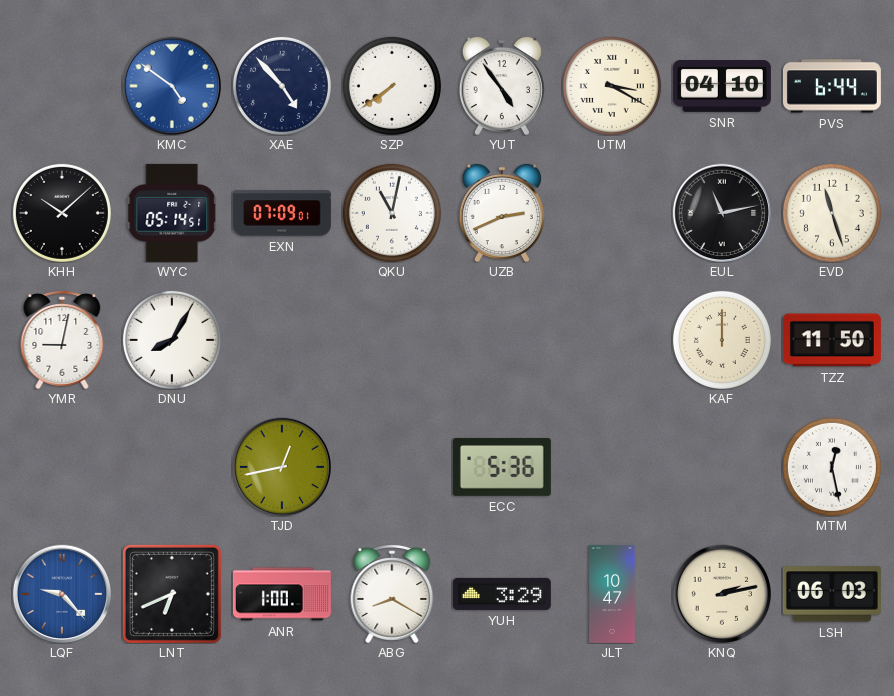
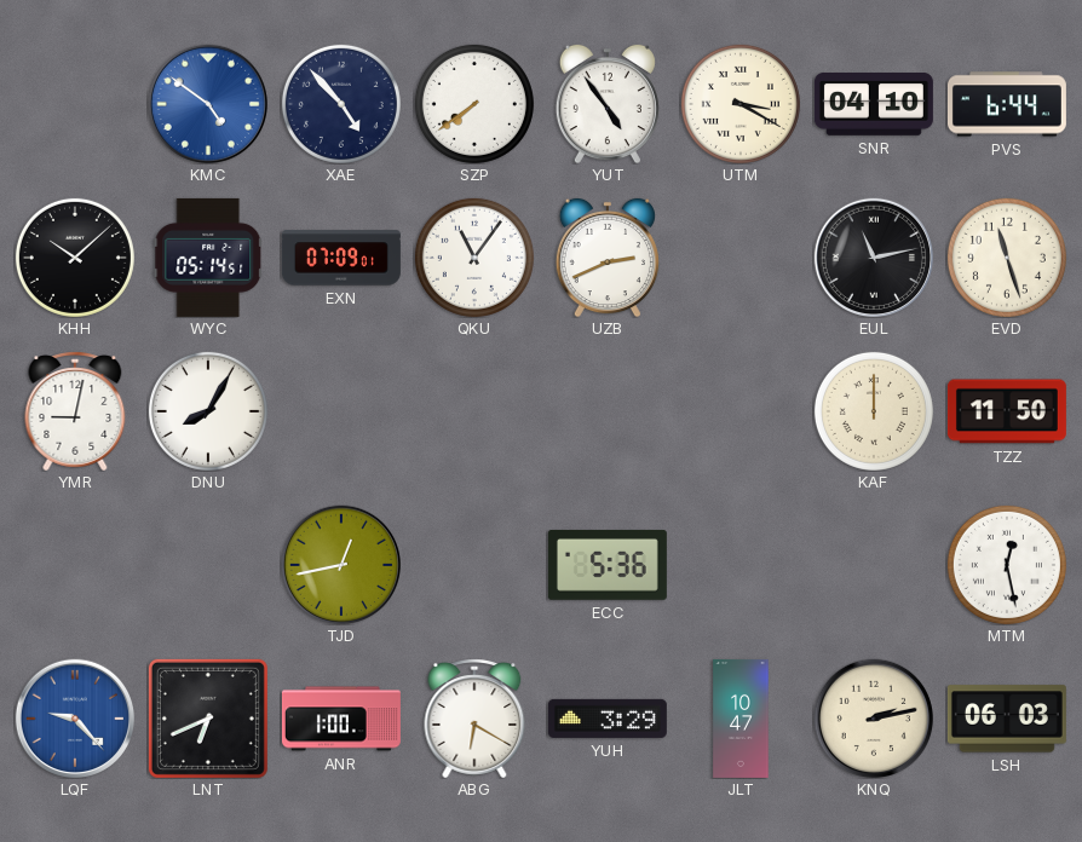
QKU: 11:02 -> 11:06 (474, 258)
ABG: 8:20 -> 6:20 (474, 719)
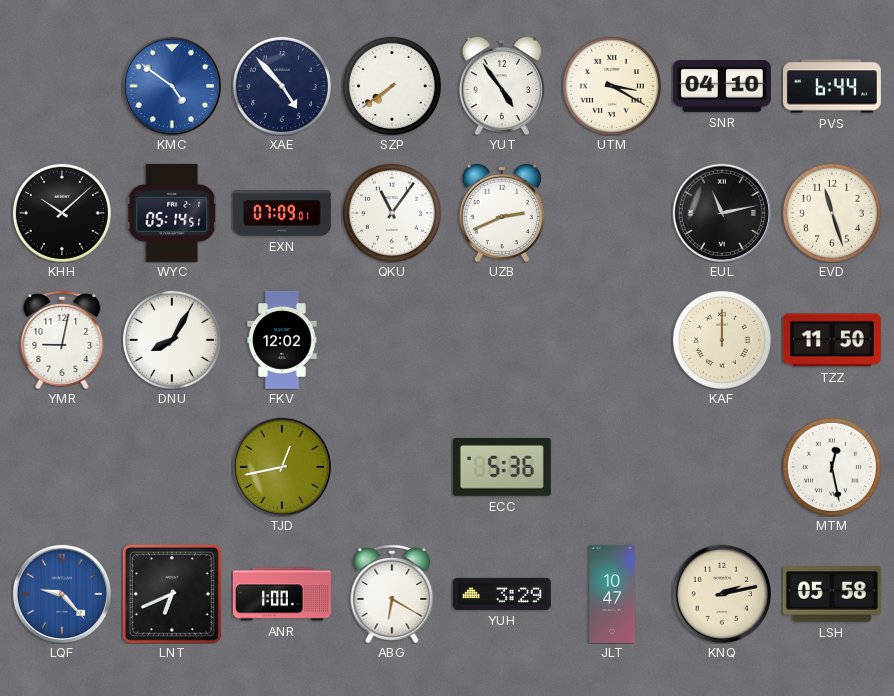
FKV: none -> 12:02 (282, 340)
LSH: 06:03 -> 05:58 (832, 594)
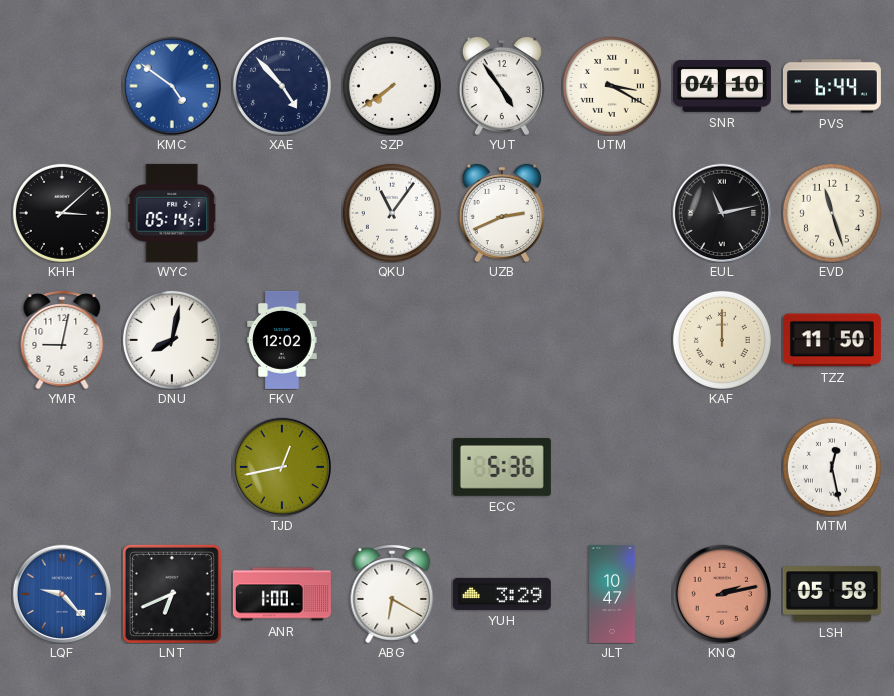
KHH: 10:08 -> 3:08 (62, 213)
EXN: 07:09 -> none (282, 213)
DNU: 8:05 -> 8:02 (172, 340)
KNQ dial: cream -> salmon (721, 593)
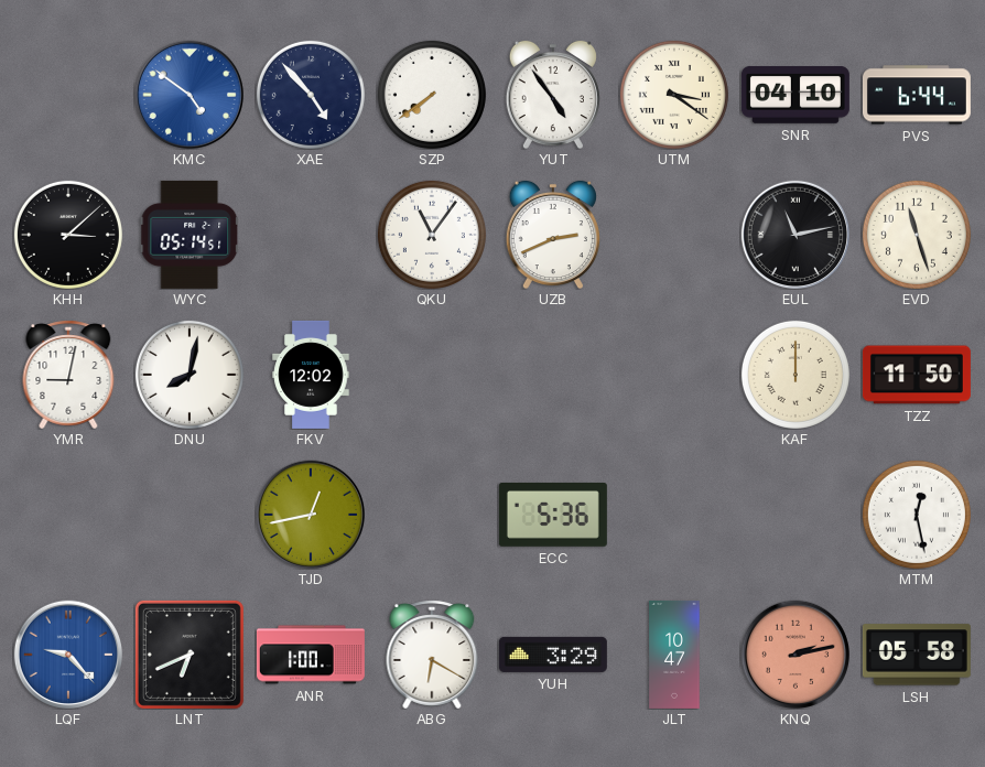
UTM: 3:20 -> 3:21 (674, 95)
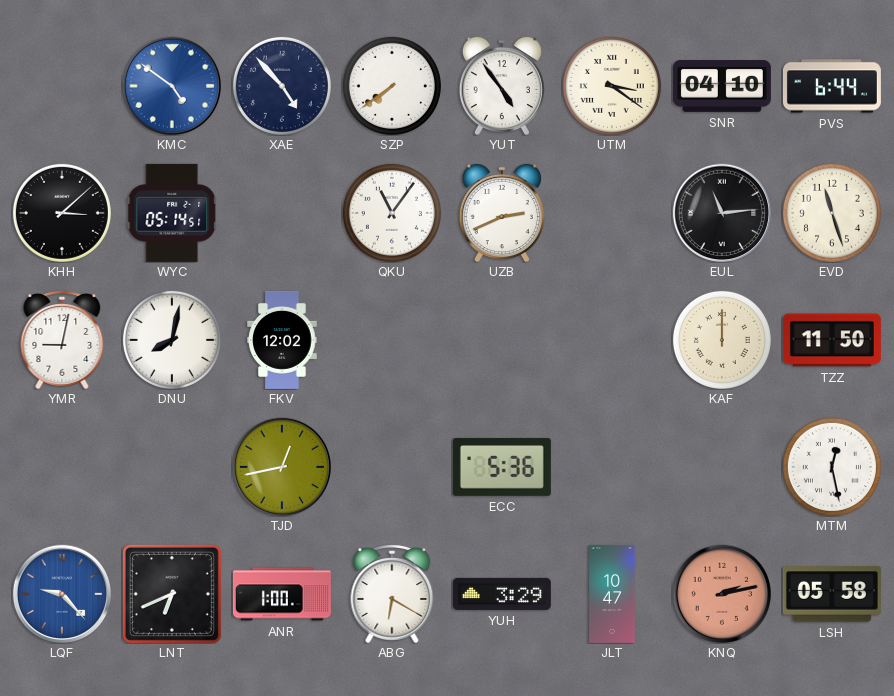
EUL: 11:13 -> 11:14 (721, 212)
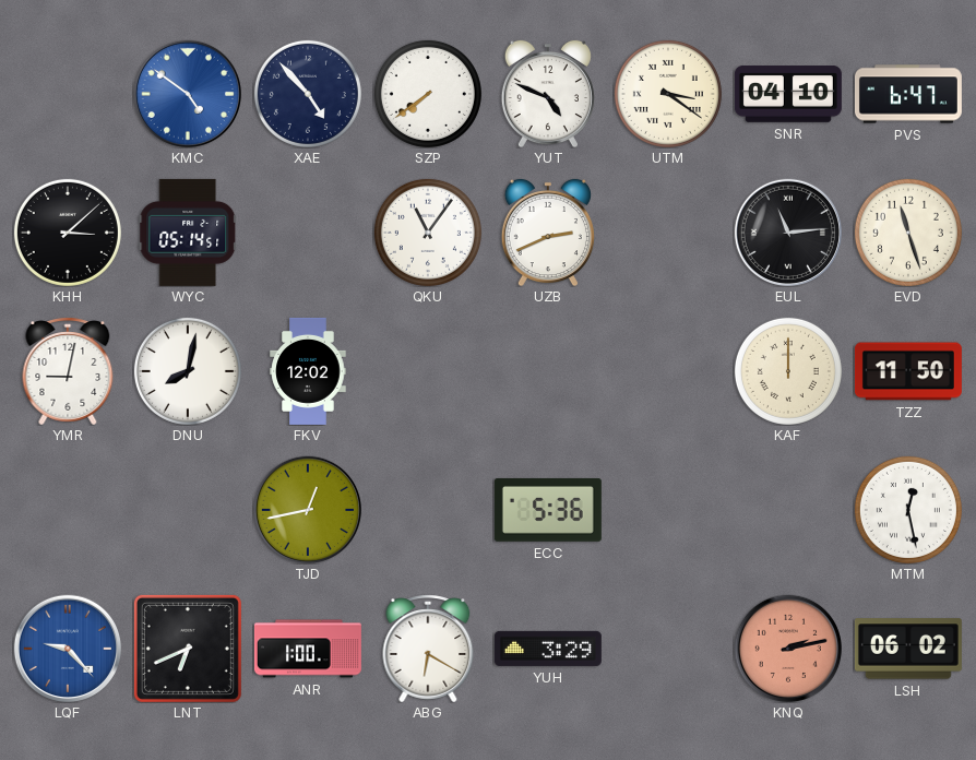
YUT: 4:54 -> 4:49 (548, 94)
PVS: 6:44 -> 6:47 (908, 94)
JLT: 10:47 -> none (612, 594)
LSH: 05:58 -> 06:02 (908, 649)
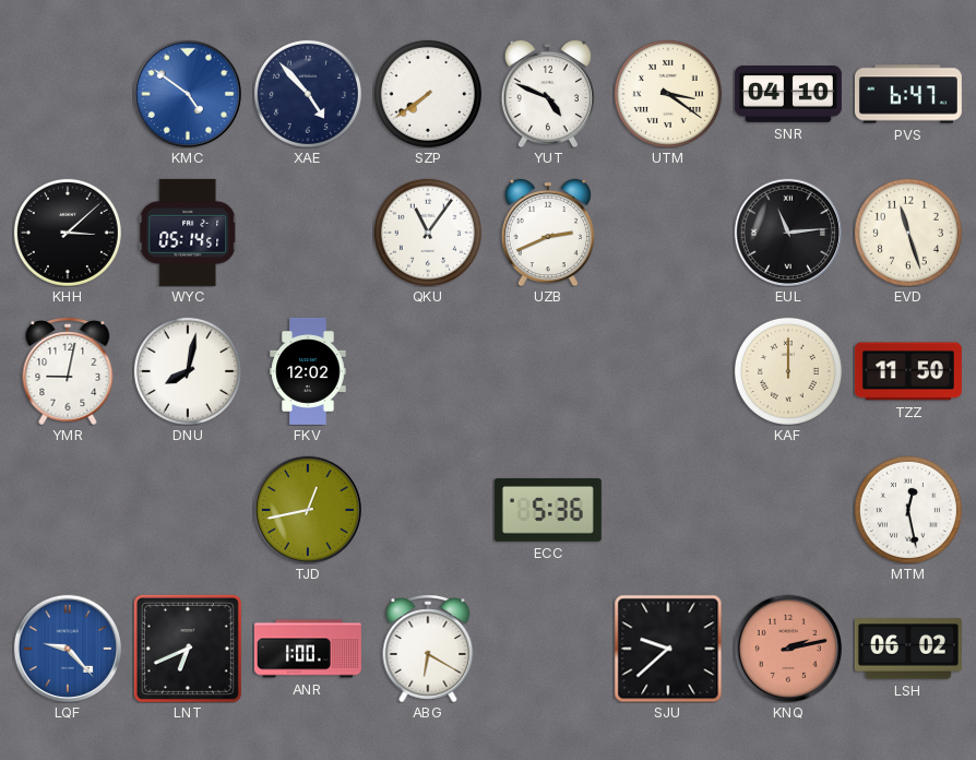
YUH: 3:29 -> none (548, 649)
SJU: none -> 9:38 (668, 649)
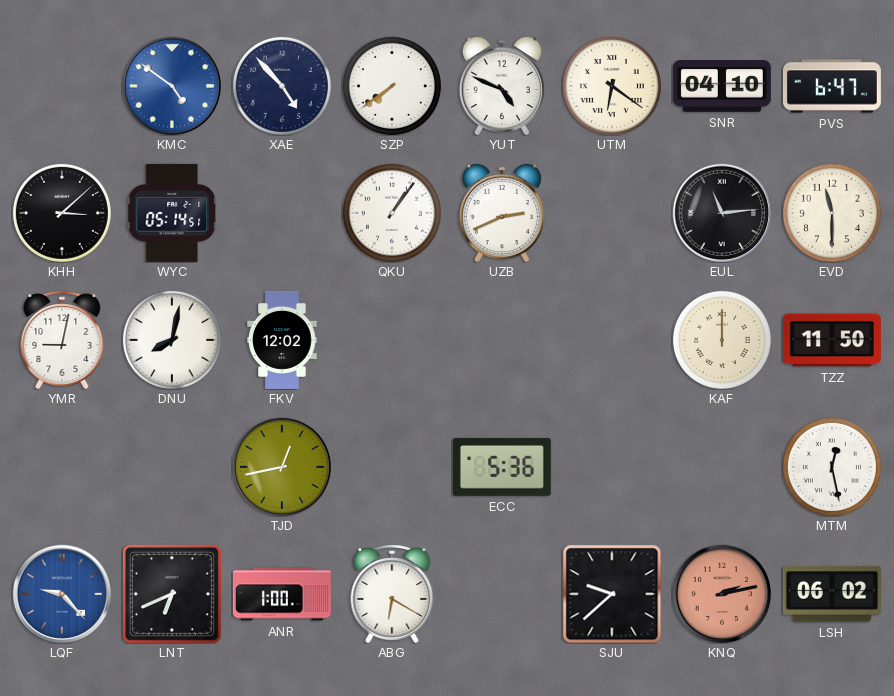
UTM: 3:21 -> 6:21 (612, 86)
QKU: 11:06 -> 1:06 (392, 213)
EVD: 11:27 -> 11:30 (832, 213)
